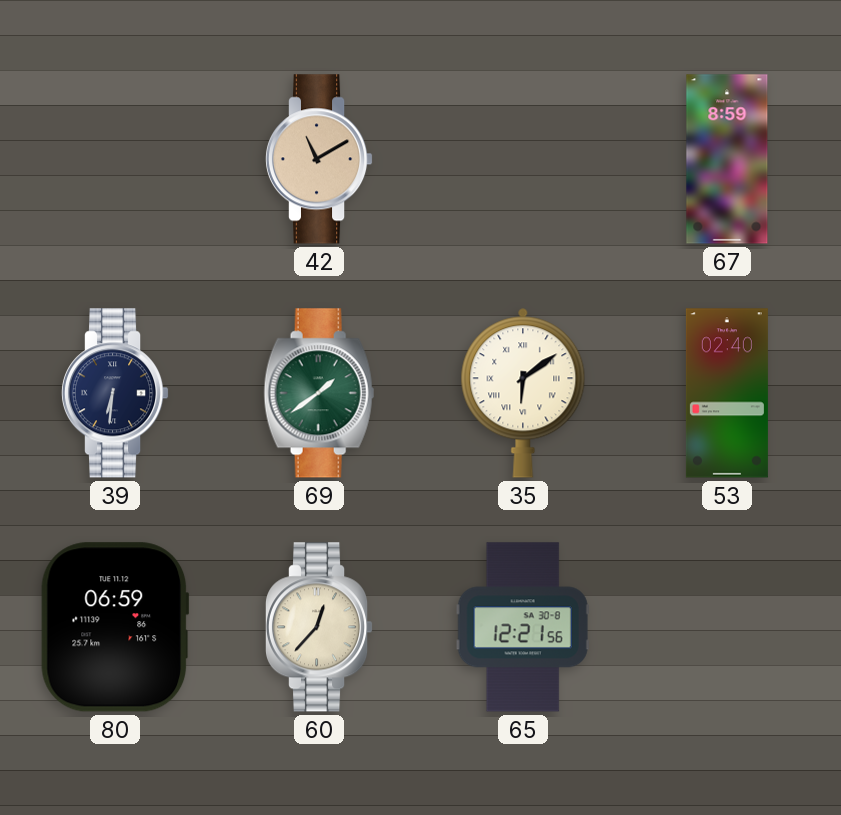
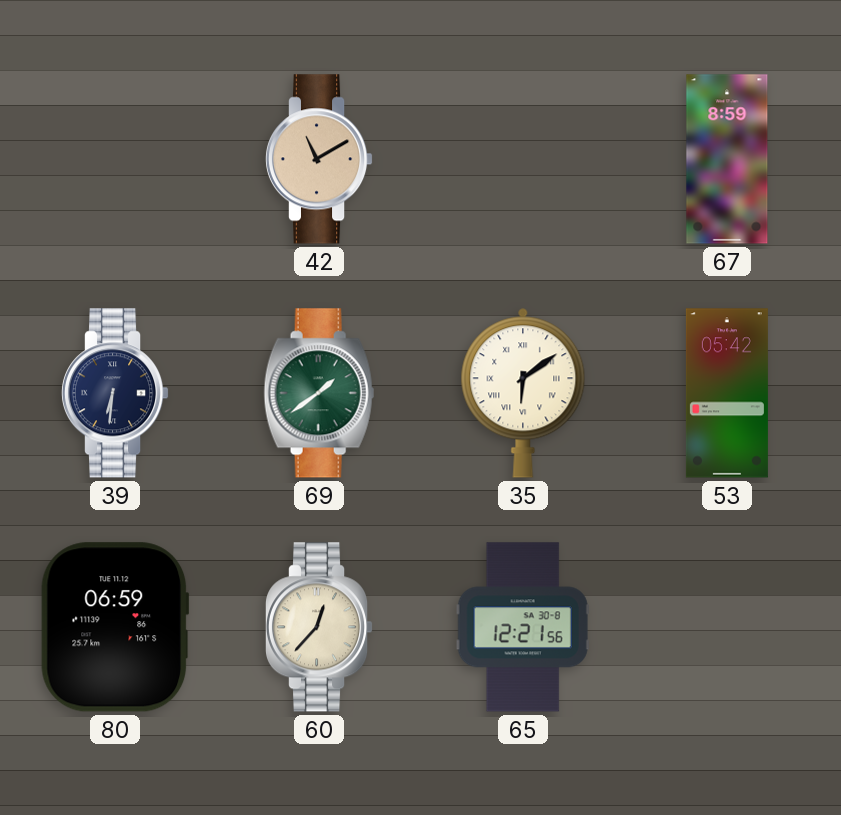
53: 02:40 -> 05:42 (727, 393)
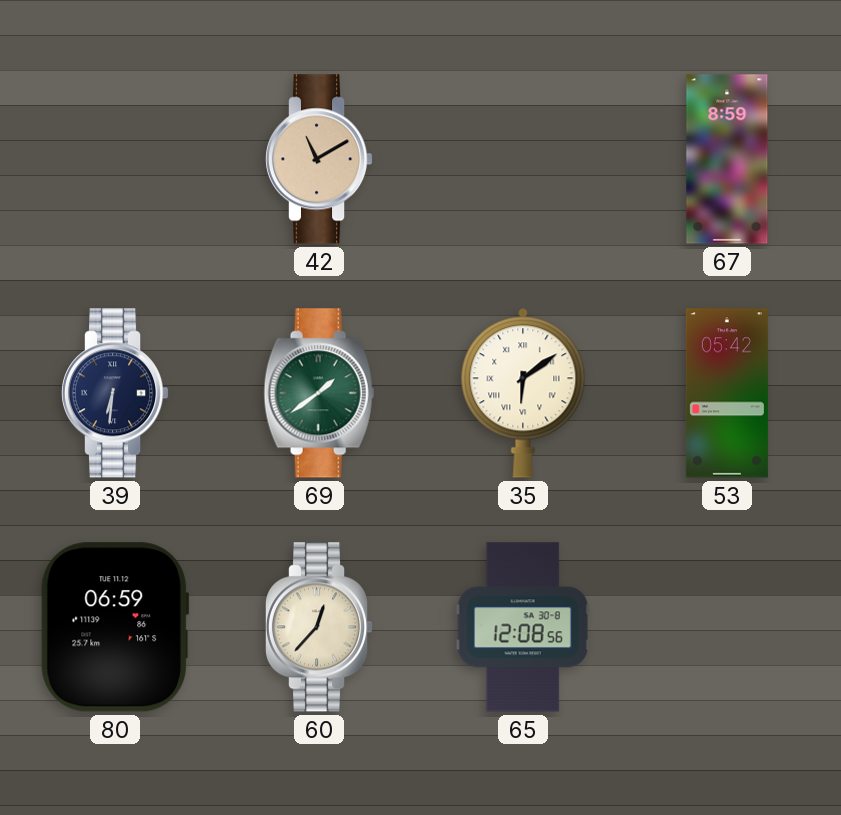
65: 12:21 -> 12:08 (523, 627)
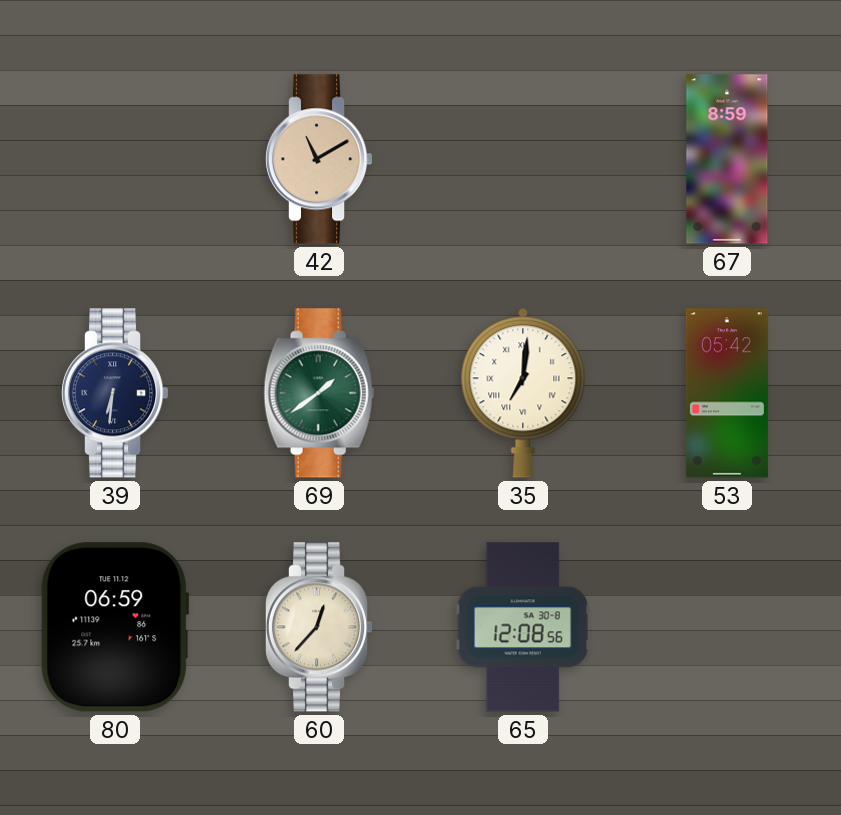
35: 6:09 -> 7:01 (523, 393)
